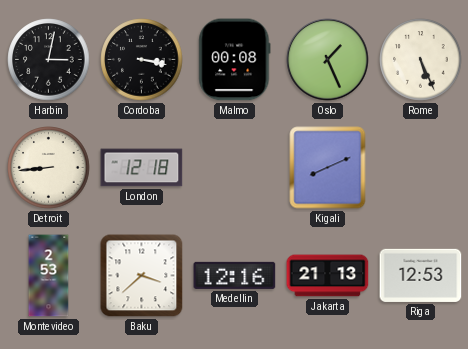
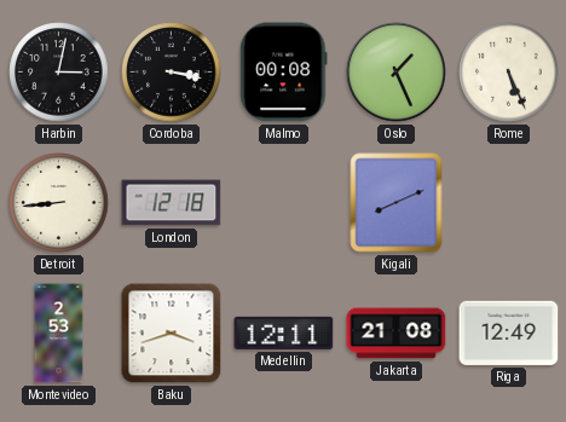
Baku: 3:38 -> 3:42 (172, 334)
Medellin: 12:16 -> 12:11 (284, 333)
Jakarta: 21:13 -> 21:08 (397, 334)
Riga: 12:53 -> 12:49 (509, 333)
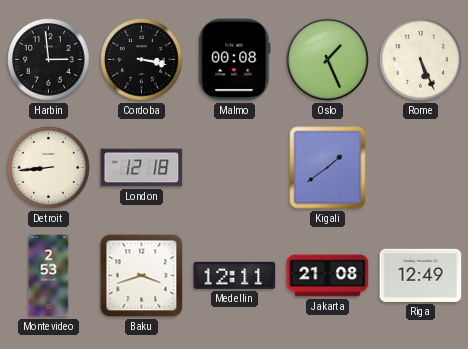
Harbin: 3:02 -> 2:59 (49, 60)
Kigali: 8:11 -> 1:39 (328, 168)
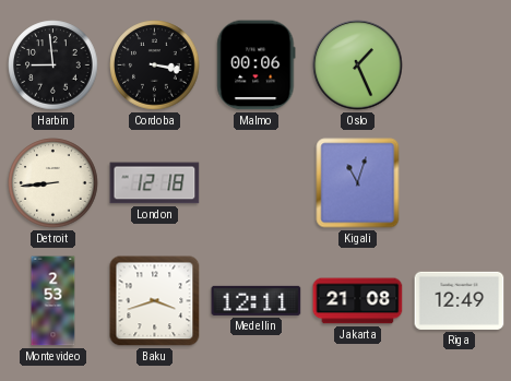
Harbin: 2:59 -> 8:59 (54, 66)
Malmo: 00:08 -> 00:06 (257, 66)
Rome: 5:26 -> none (421, 60)
Kigali: 1:39 -> 11:03 (358, 183)
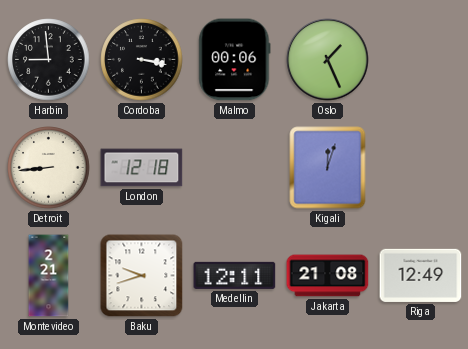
Kigali: 11:03 -> 12:03 (328, 168)
Montevideo: 2:53 -> 2:21 (49, 276)
Baku: 3:42 -> 9:42 (142, 276)
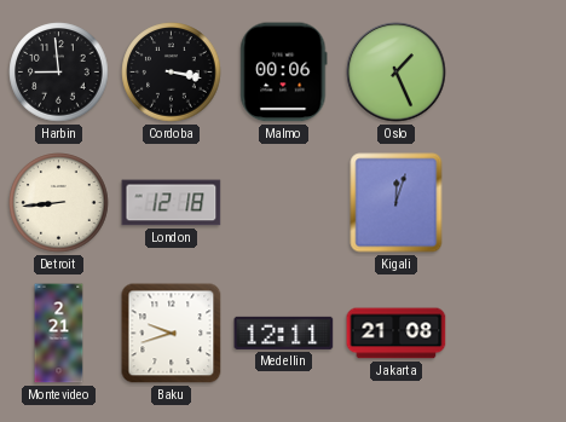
Riga: 12:49 -> none (421, 275)
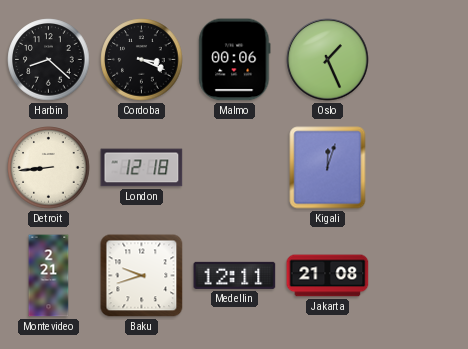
Harbin: 8:59 -> 8:22 (49, 60)
Cordoba: 3:17 -> 3:19 (142, 60)
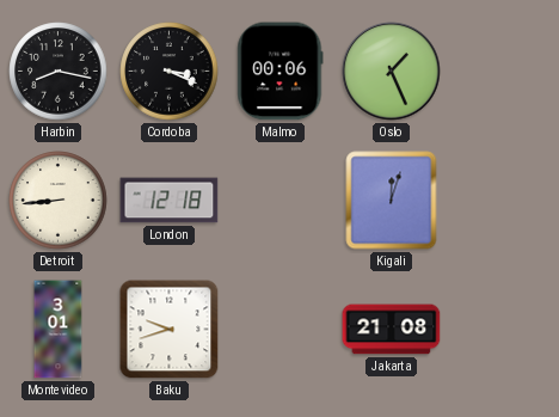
Harbin: 8:22 -> 8:17 (59, 72)
Montevideo: 2:21 -> 3:01 (59, 330)
Medellin: 12:11 -> none (235, 275)
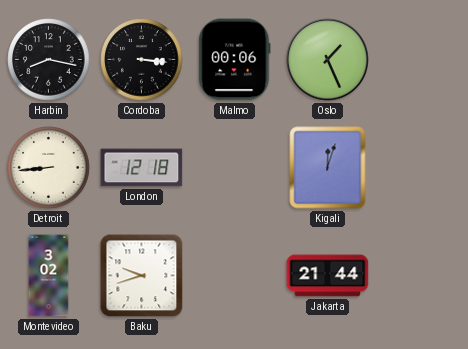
Cordoba: 3:19 -> 3:16 (142, 60)
Montevideo: 3:01 -> 3:02 (49, 276)
Jakarta: 21:08 -> 21:44 (328, 276)
